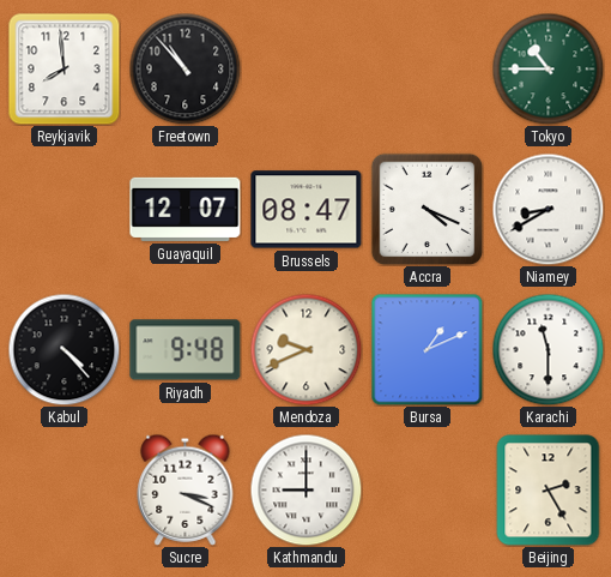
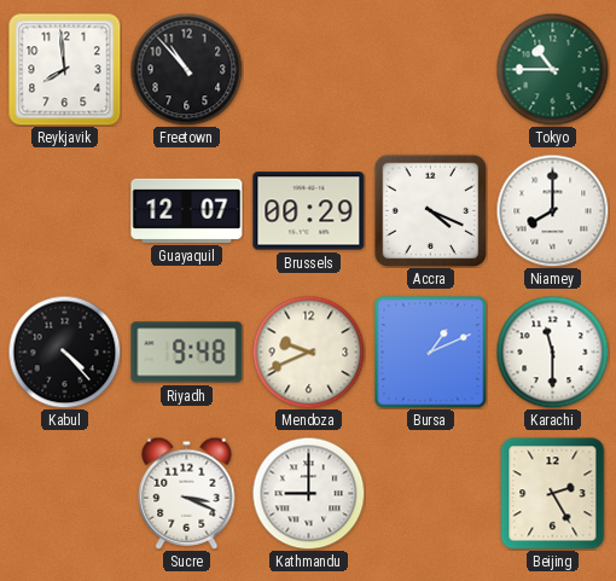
Brussels: 08:47 -> 00:29 (309, 211)
Niamey: 8:40 -> 8:00 (552, 210)
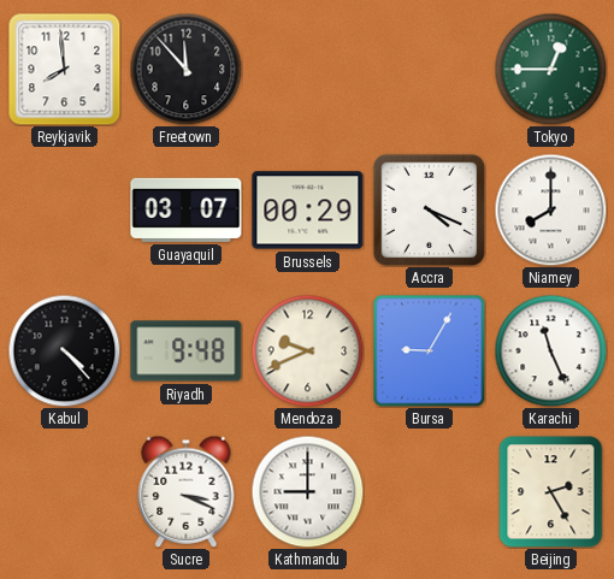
Freetown: 10:53 -> 11:53 (185, 69)
Tokyo: 10:45 -> 12:45 (550, 69)
Guayaquil: 12:07 -> 03:07 (187, 209)
Bursa: 1:11 -> 9:05 (429, 350)
Karachi: 11:30 -> 11:26 (550, 350)
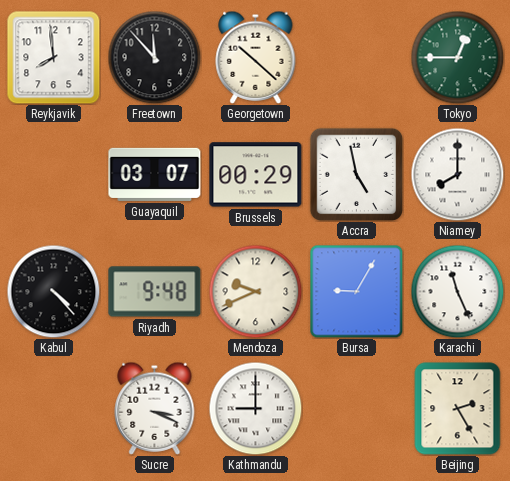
Georgetown: none -> 10:22 (256, 57)
Accra: 4:19 -> 4:58 (356, 174)
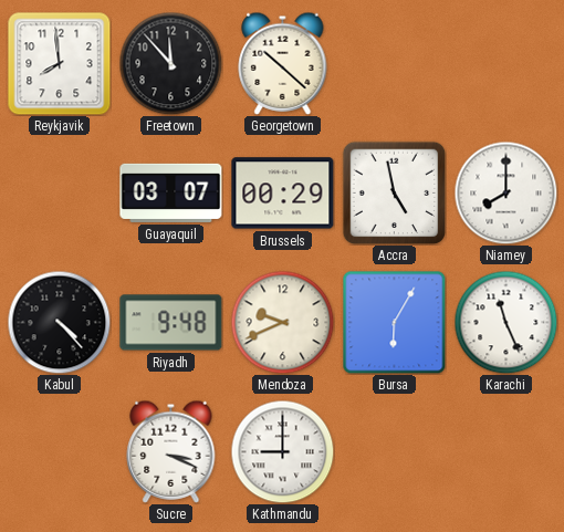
Tokyo: 12:45 -> none (457, 57)
Bursa: 9:05 -> 6:05 (394, 322)
Beijing: 2:25 -> none (458, 409)
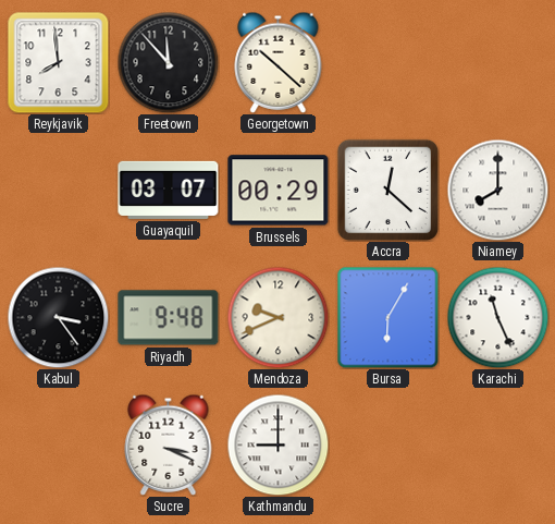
Accra: 4:58 -> 12:22 (387, 190)
Kabul: 4:23 -> 3:24 (58, 317)
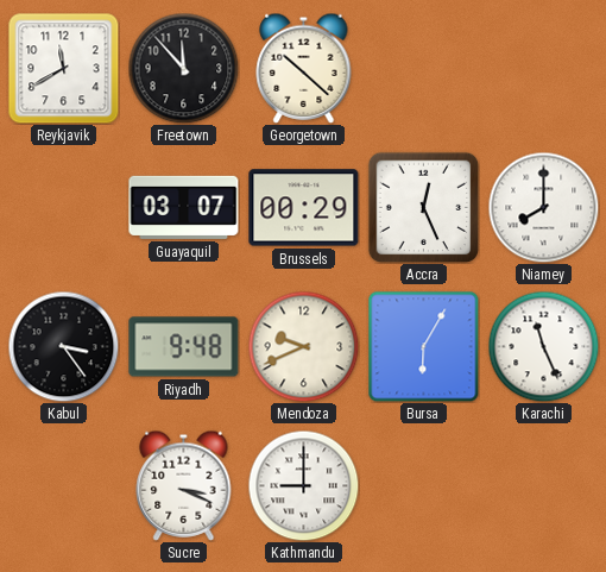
Reykjavik: 7:59 -> 11:40 (64, 69)
Accra: 12:22 -> 12:26 (423, 207)
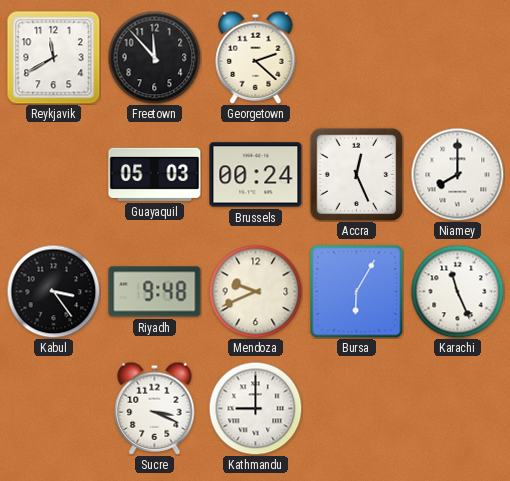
Georgetown: 10:22 -> 2:22 (256, 57)
Guayaquil: 03:07 -> 05:03 (155, 174)
Brussels: 00:29 -> 00:24 (256, 175)
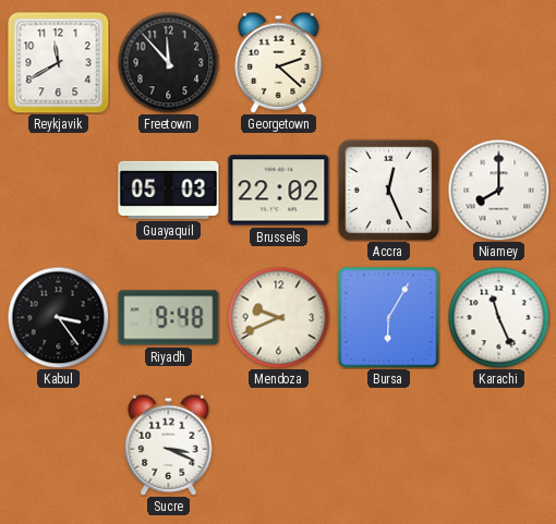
Brussels: 00:24 -> 22:02 (279, 191)
Kathmandu: 9:00 -> none (255, 408)
